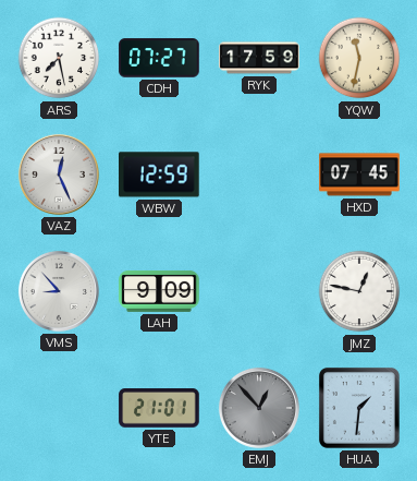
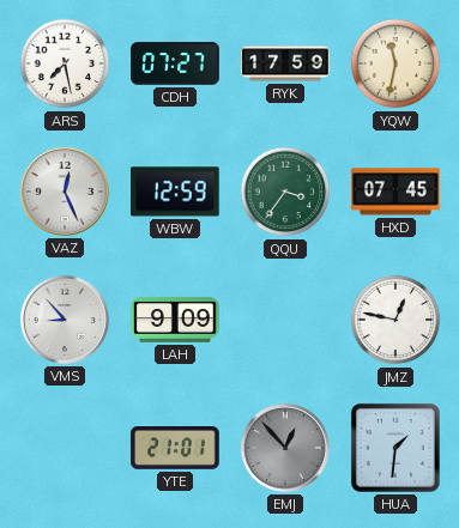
QQU: none -> 3:36 (285, 192)
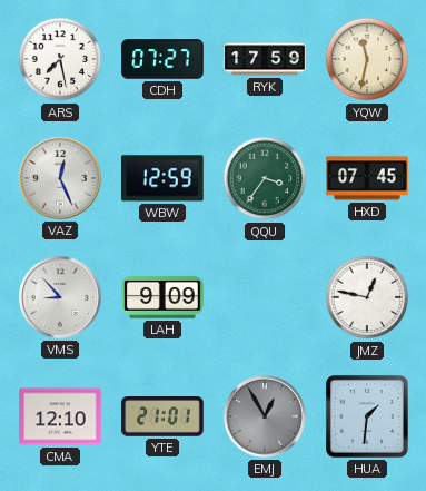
CMA: none -> 12:10 (60, 416)
EMJ: 12:53 -> 12:55 (265, 416)
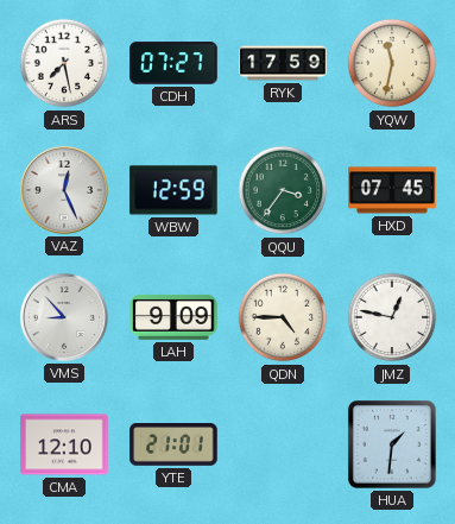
QDN: none -> 4:45 (283, 317)
EMJ: 12:55 -> none (265, 416)
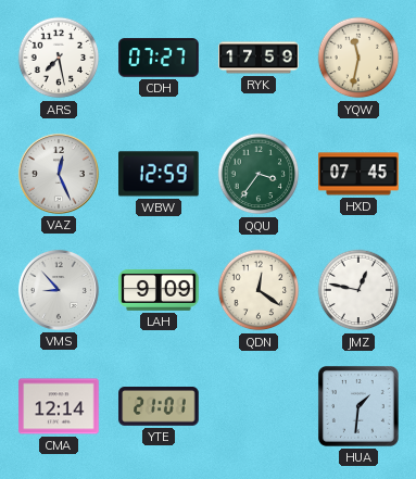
QDN: 4:45 -> 12:21 (259, 290)
CMA: 12:10 -> 12:14 (59, 406)
